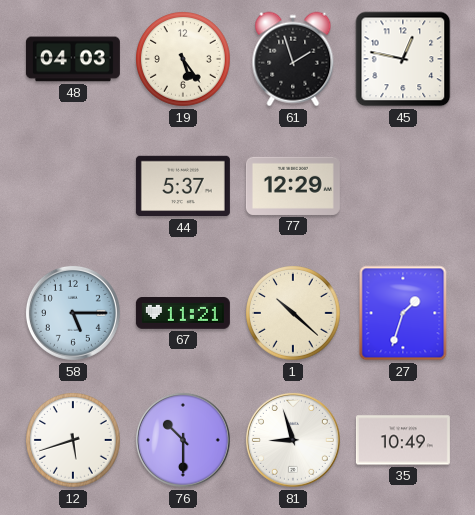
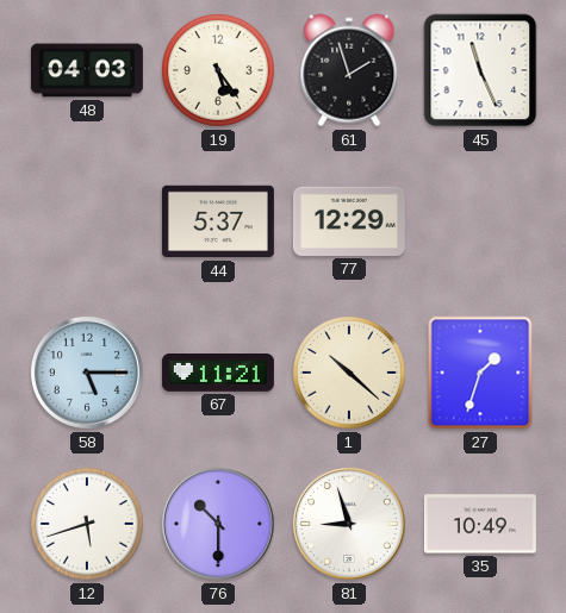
45: 12:47 -> 11:26 (480, 70)
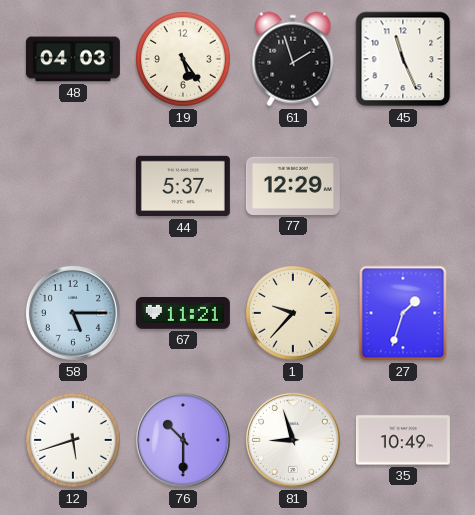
1: 10:22 -> 9:37 (294, 314)
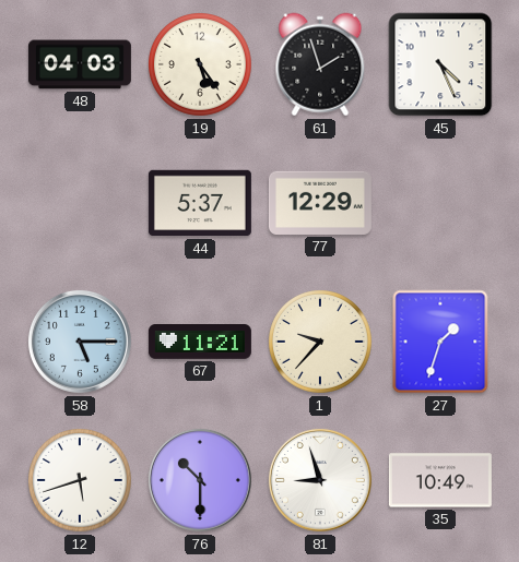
45: 11:26 -> 4:26 (440, 64)
